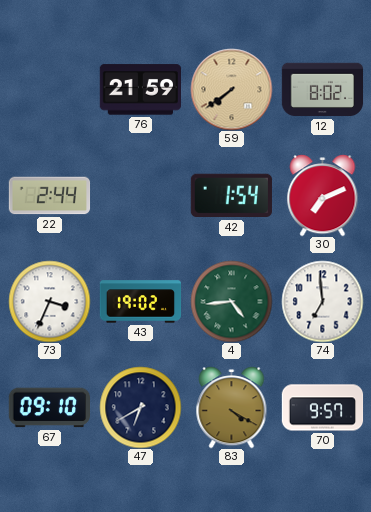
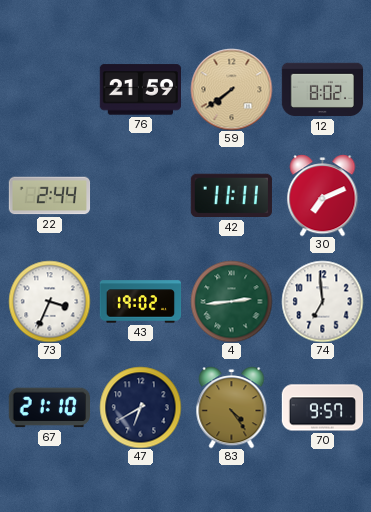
42: 1:54 -> 11:11 (231, 196)
4: 4:44 -> 2:44 (231, 301)
67: 09:10 -> 21:10 (49, 408)
83: 4:20 -> 4:24 (232, 407)
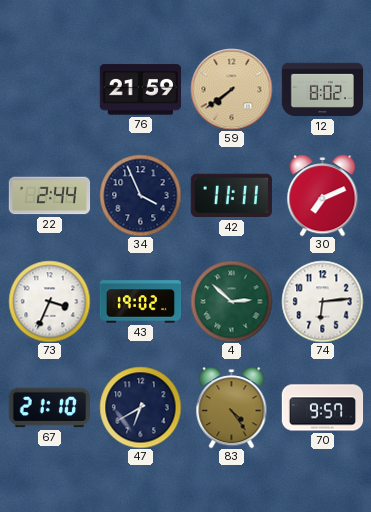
34: none -> 3:56 (140, 195)
4: 2:44 -> 2:52 (231, 301)
74: 6:59 -> 6:14 (322, 301)
